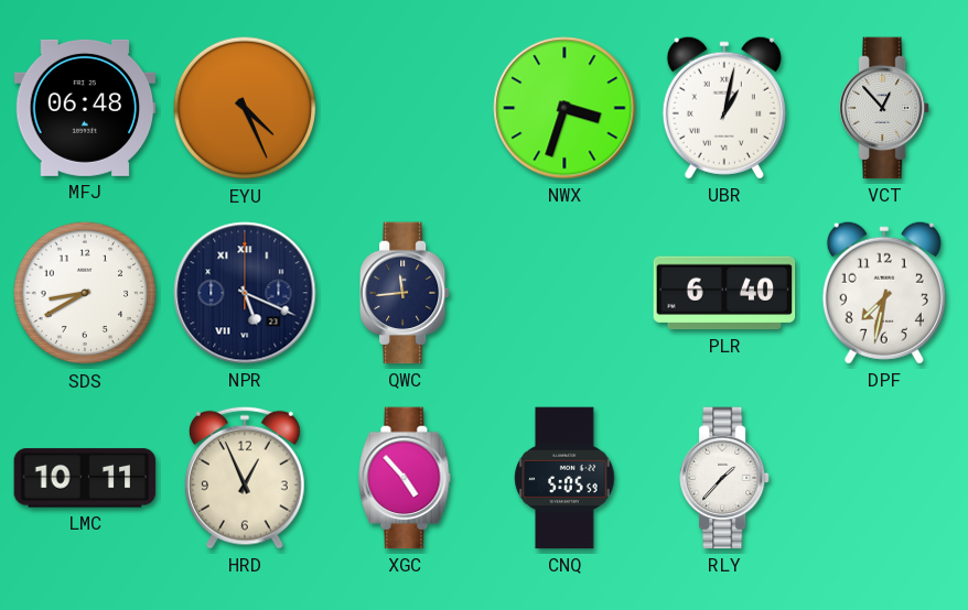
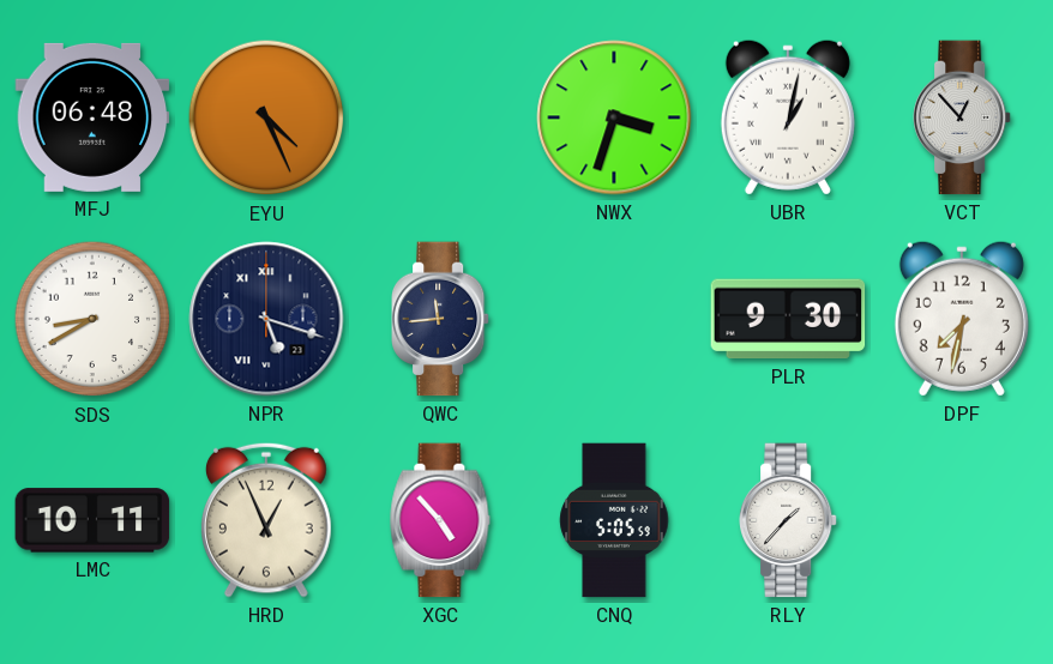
NPR: 5:19 -> 5:18 (266, 319)
PLR: 6:40 -> 9:30 (788, 319)
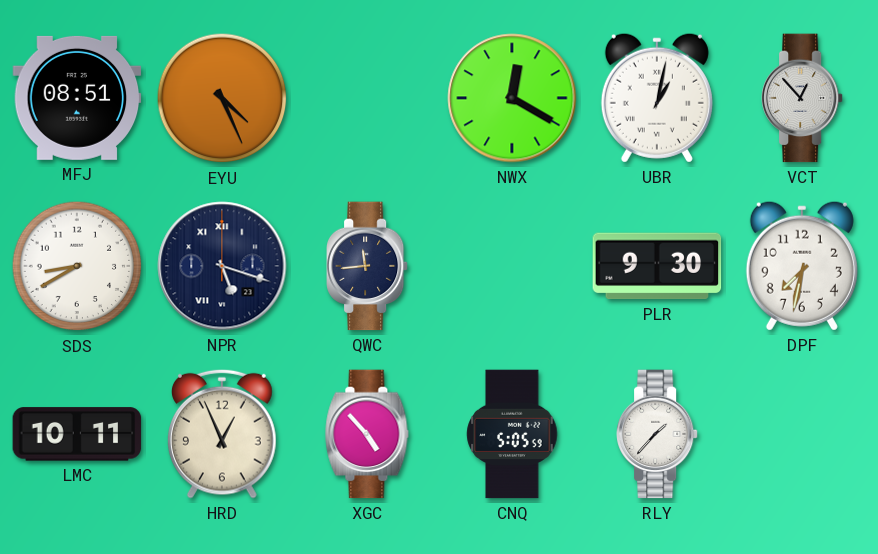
MFJ: 06:48 -> 08:51 (77, 98)
NWX: 3:33 -> 12:20 (512, 98)
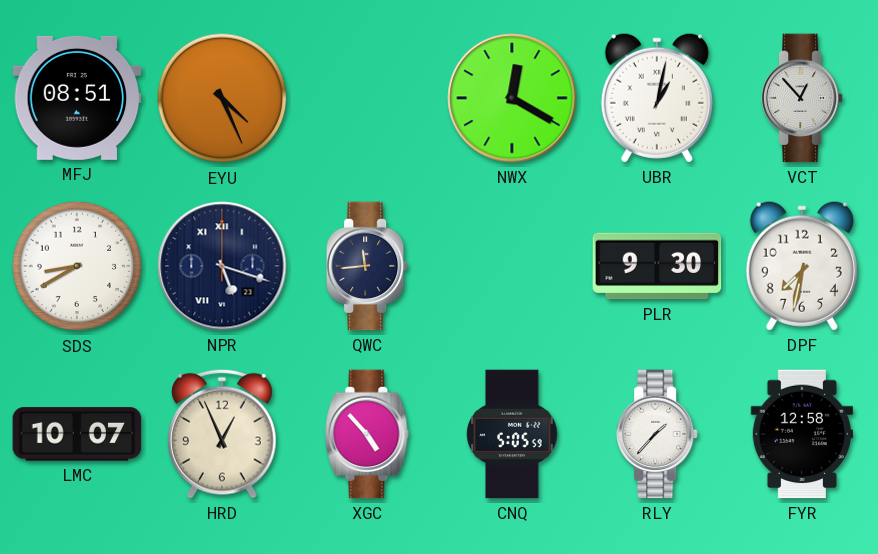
LMC: 10:11 -> 10:07 (77, 434)
FYR: none -> 12:58 (802, 434)
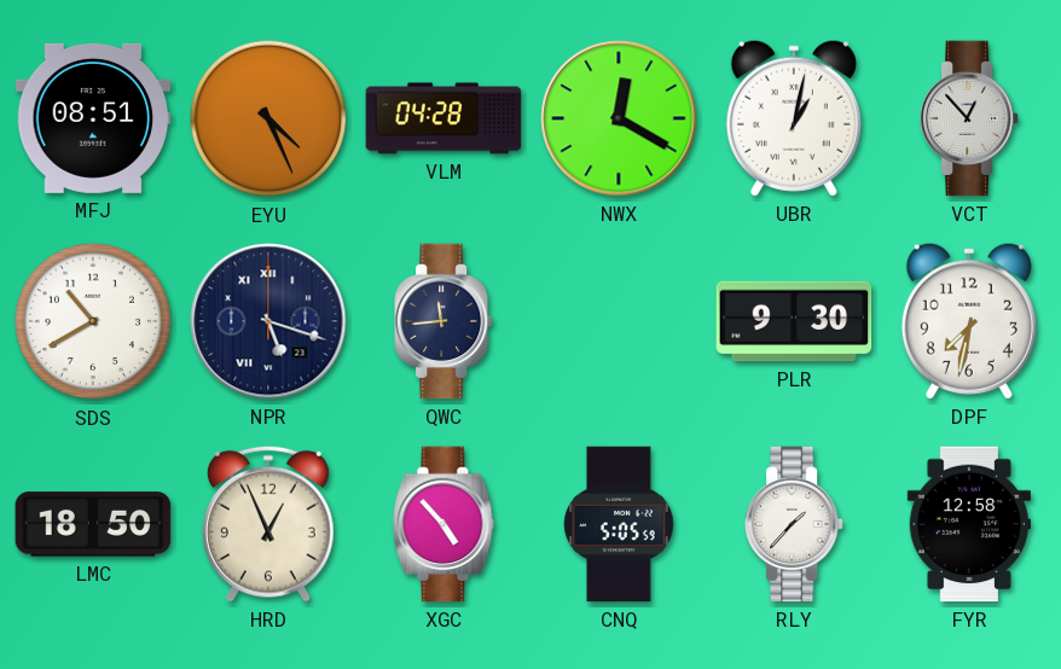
VLM: none -> 04:28 (443, 118)
SDS: 8:40 -> 10:40 (93, 321)
LMC: 10:07 -> 18:50 (93, 524)
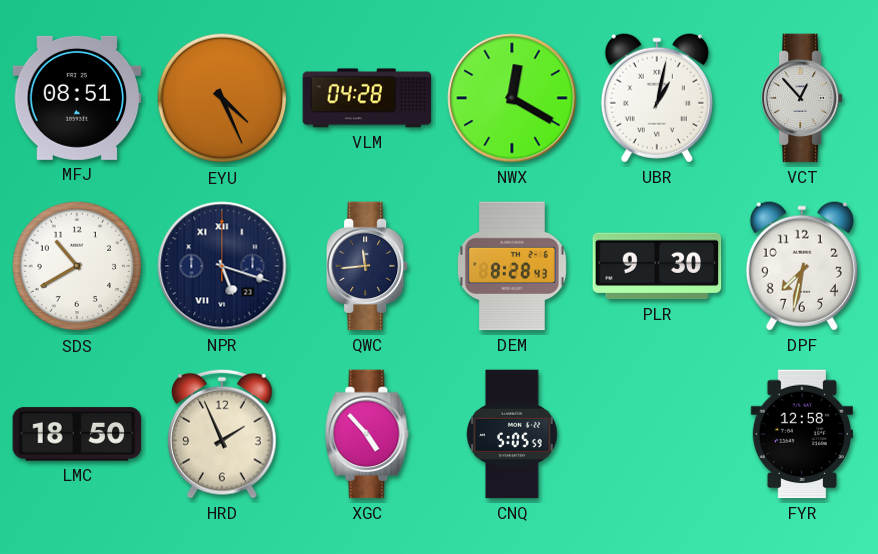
DEM: none -> 8:28 (512, 266)
HRD: 12:56 -> 1:56 (223, 434)
RLY: 1:37 -> none (794, 524)
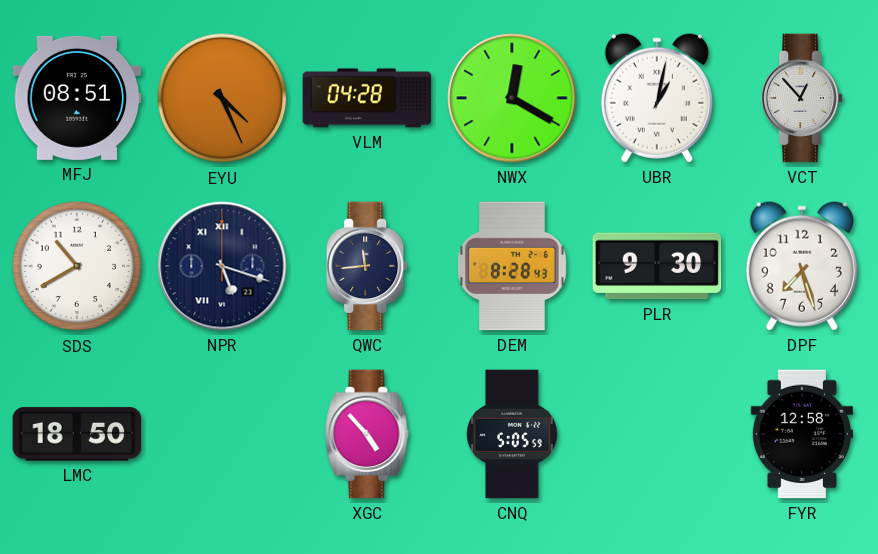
DPF: 7:32 -> 7:27 (802, 266)
HRD: 1:56 -> none (223, 434)
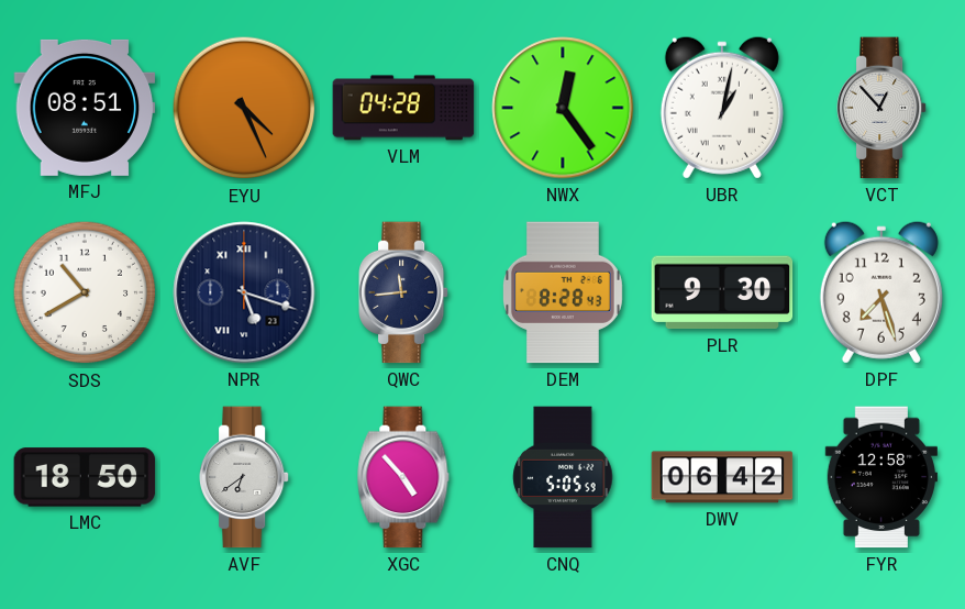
NWX: 12:20 -> 12:24 (563, 108)
AVF: none -> 6:39 (244, 477)
DWV: none -> 06:42 (722, 477)
